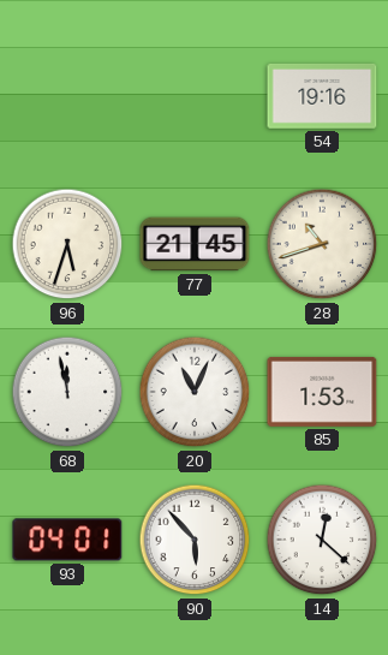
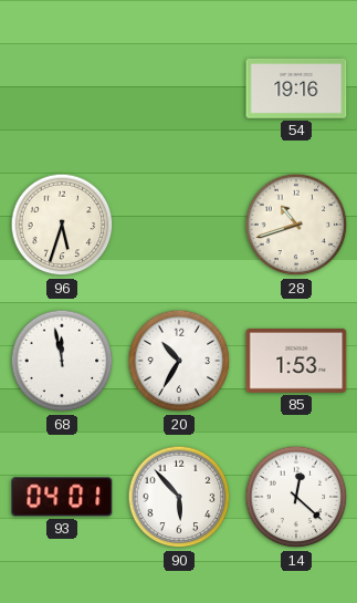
77: 21:45 -> none (195, 244)
20: 11:04 -> 10:35 (179, 361)
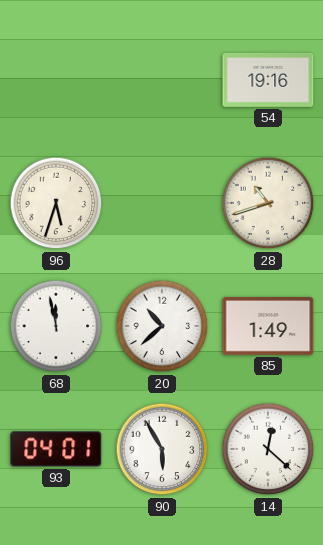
20: 10:35 -> 10:38 (162, 326)
85: 1:53 -> 1:49 (268, 326)
90: 5:53 -> 5:55 (162, 449)
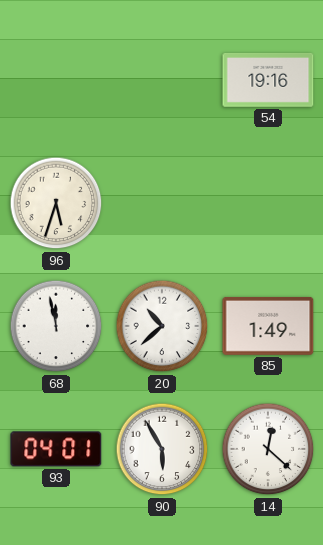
28: 10:42 -> none (268, 203)
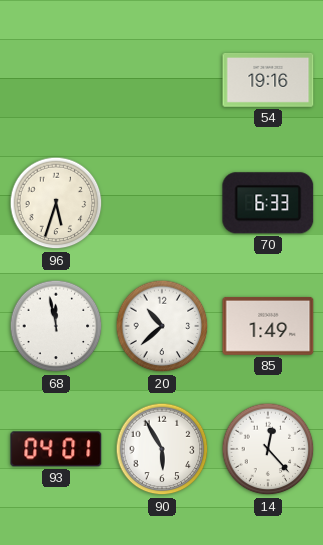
70: none -> 6:33 (268, 203)
14: 12:22 -> 12:23 (268, 449)
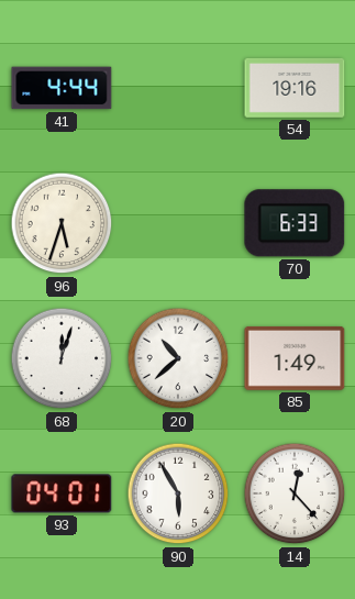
41: none -> 4:44 (62, 88)
68: 11:58 -> 12:03 (62, 358)
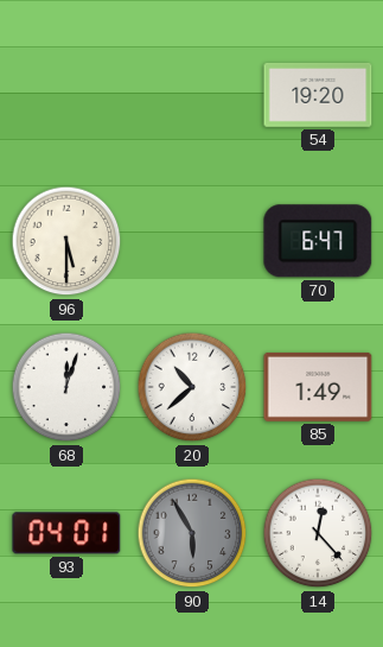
41: 4:44 -> none (62, 88)
54: 19:16 -> 19:20 (318, 95)
96: 5:33 -> 5:30 (66, 241)
70: 6:33 -> 6:47 (318, 241)
90 dial: white -> grey (192, 533)
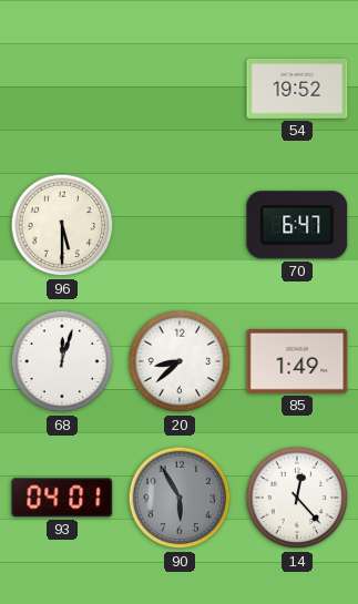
54: 19:20 -> 19:52 (297, 89)
20: 10:38 -> 8:38 (180, 361)
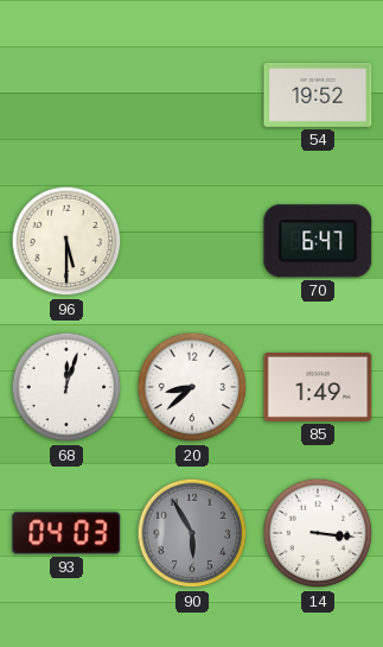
93: 04:01 -> 04:03 (66, 533)
14: 12:23 -> 3:16 (318, 533)
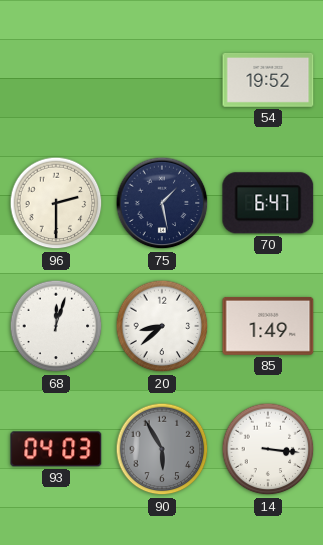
96: 5:30 -> 2:30 (56, 203)
75: none -> 1:28 (162, 203)
